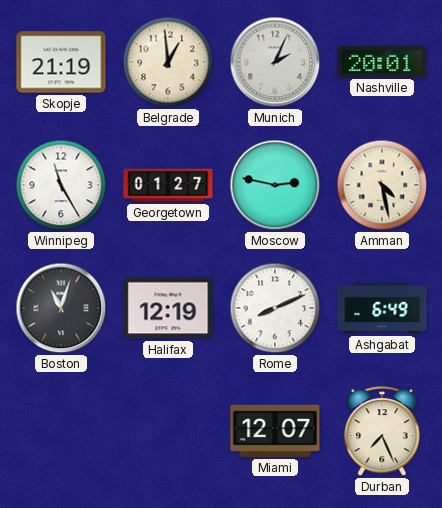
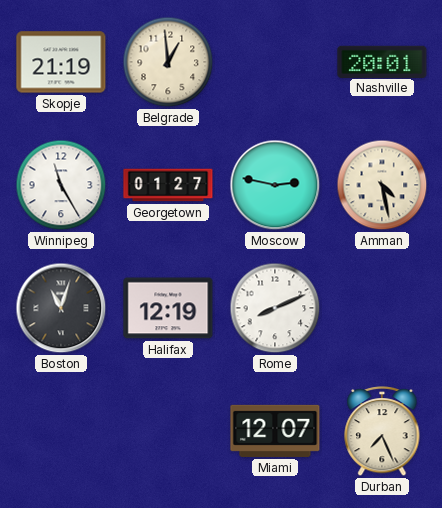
Munich: 2:04 -> none (275, 62)
Ashgabat: 6:49 -> none (382, 308)
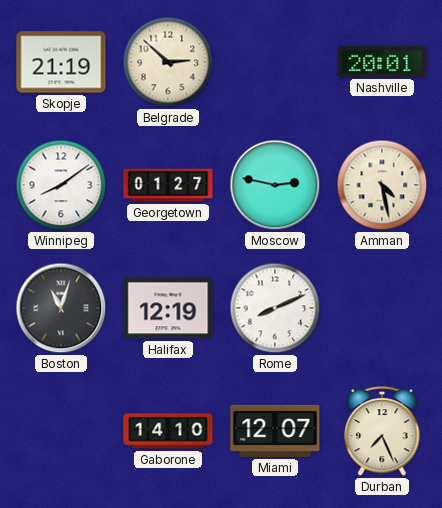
Belgrade: 12:59 -> 2:52 (168, 62)
Winnipeg: 11:25 -> 8:09 (61, 185)
Gaborone: none -> 14:10 (168, 431)
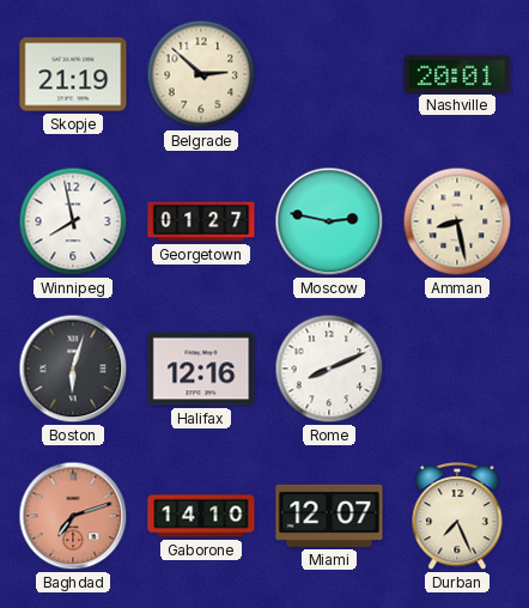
Winnipeg: 8:09 -> 7:58 (73, 221)
Amman: 4:28 -> 8:28 (457, 221)
Boston: 11:03 -> 6:03 (73, 369)
Halifax: 12:19 -> 12:16 (201, 369)
Baghdad: none -> 7:12 (73, 516)
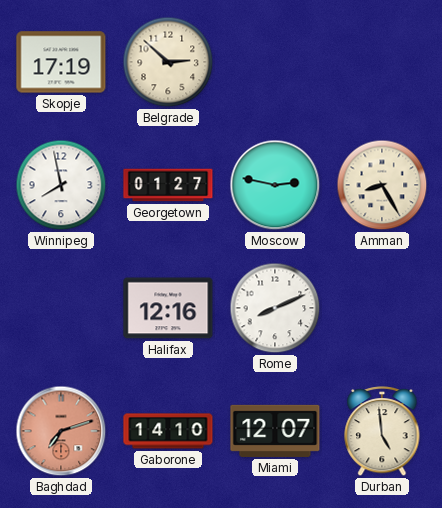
Skopje: 21:19 -> 17:19 (61, 62)
Nashville: 20:01 -> none (457, 73)
Amman: 8:28 -> 8:25 (382, 185)
Boston: 6:03 -> none (73, 369)
Durban: 7:26 -> 4:59 (382, 432)
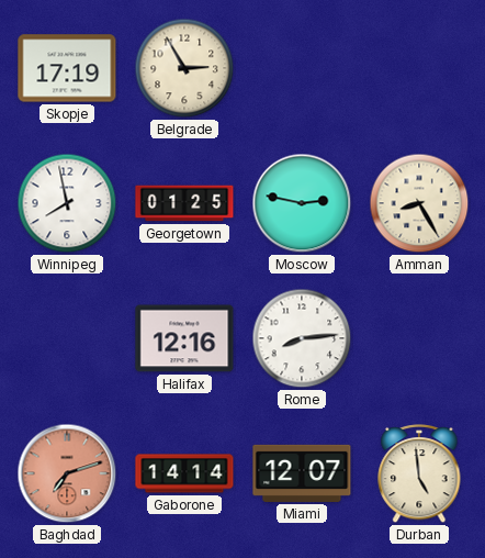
Belgrade: 2:52 -> 2:55 (184, 68)
Georgetown: 01:27 -> 01:25 (184, 203)
Rome: 8:11 -> 8:14 (302, 338)
Gaborone: 14:10 -> 14:14 (184, 473)
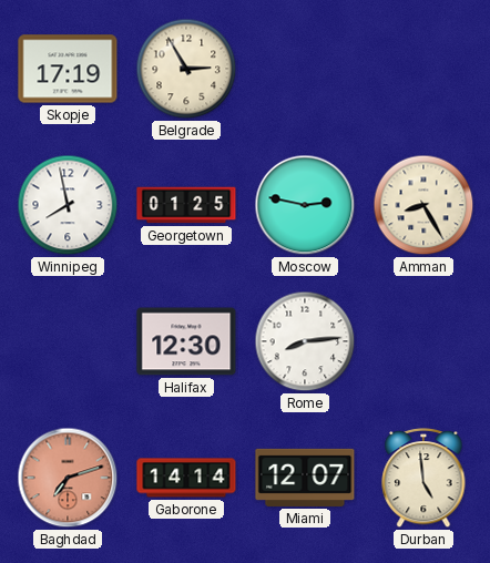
Halifax: 12:16 -> 12:30 (186, 341)
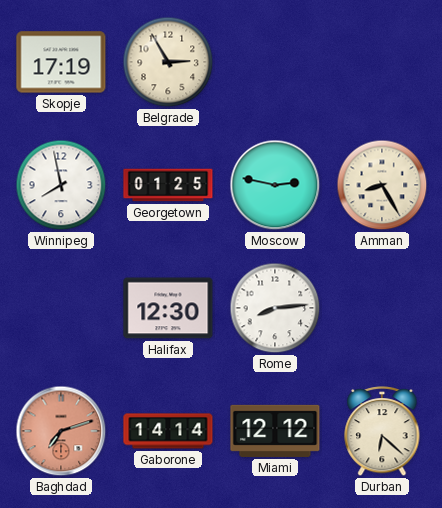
Miami: 12:07 -> 12:12 (275, 431)
Durban: 4:59 -> 6:22 (382, 432)
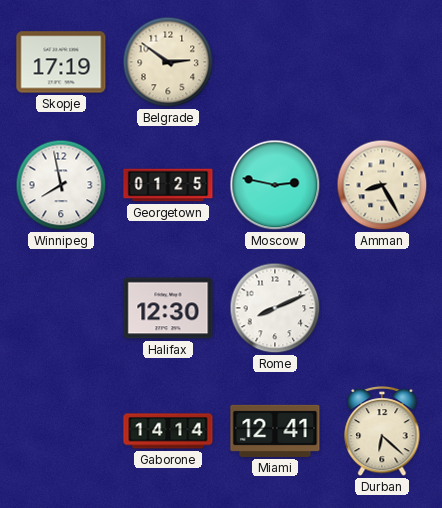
Belgrade: 2:55 -> 2:51 (168, 62)
Rome: 8:14 -> 8:11 (275, 308)
Baghdad: 7:12 -> none (61, 431)
Miami: 12:12 -> 12:41 (275, 431)
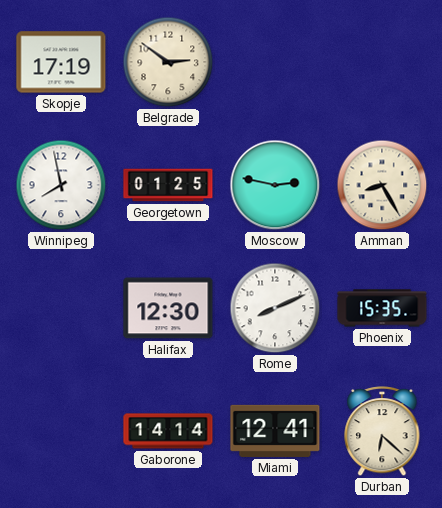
Phoenix: none -> 15:35 (382, 308)
